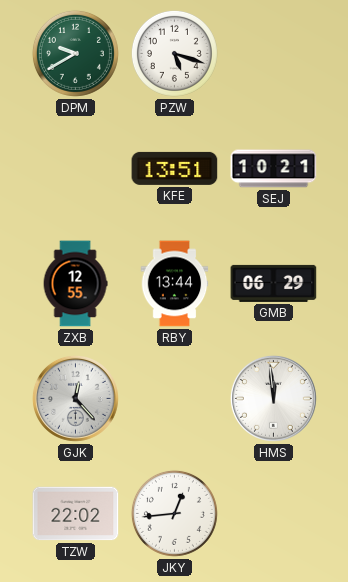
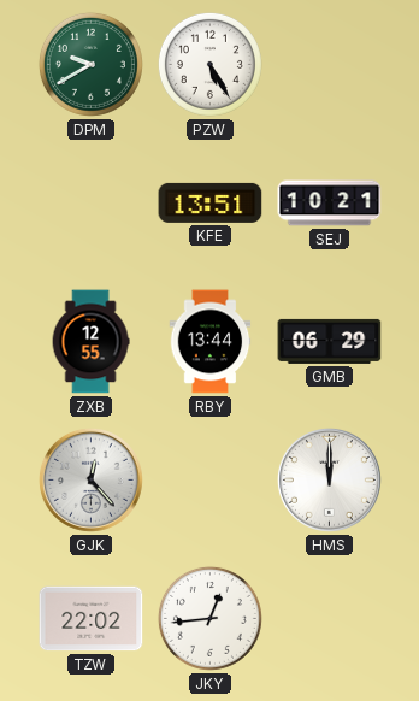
PZW: 5:18 -> 5:25 (209, 64)
HMS: 11:59 -> 12:00 (329, 479)
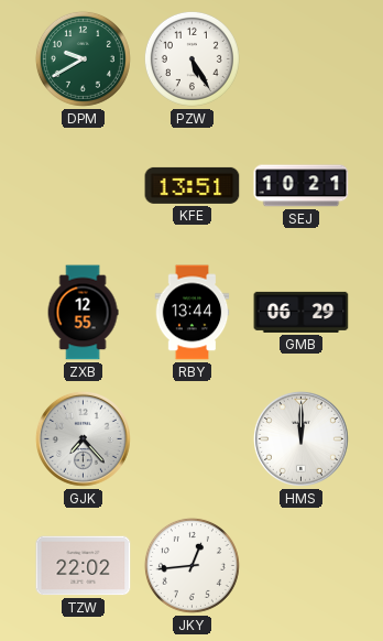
GJK: 12:23 -> 7:23 (83, 438)
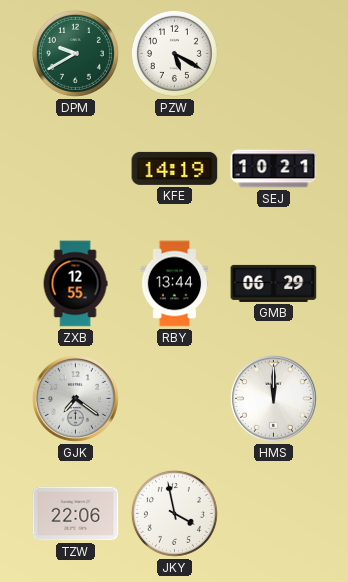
PZW: 5:25 -> 5:20 (174, 53)
KFE: 13:51 -> 14:19 (175, 168)
GJK: 7:23 -> 7:21 (75, 398)
TZW: 22:02 -> 22:06 (76, 514)
JKY: 12:44 -> 3:58 (174, 513)
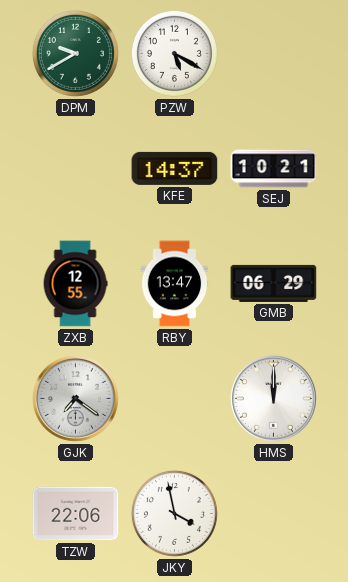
KFE: 14:19 -> 14:37 (175, 168)
RBY: 13:44 -> 13:47 (175, 284)
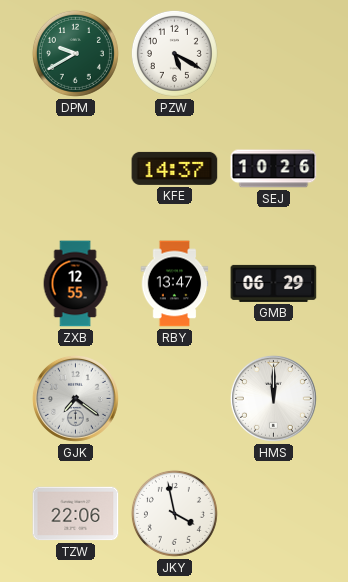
SEJ: 10:21 -> 10:26 (274, 169)
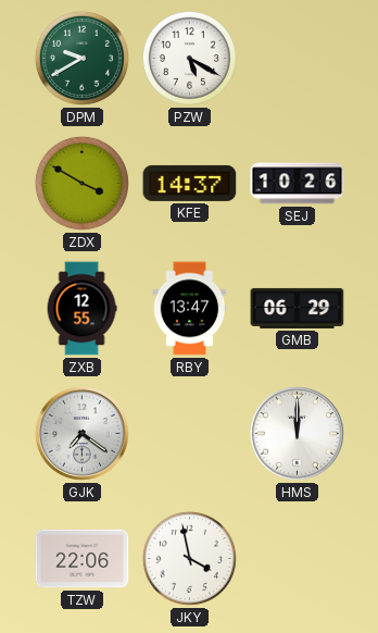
ZDX: none -> 3:50 (81, 183)
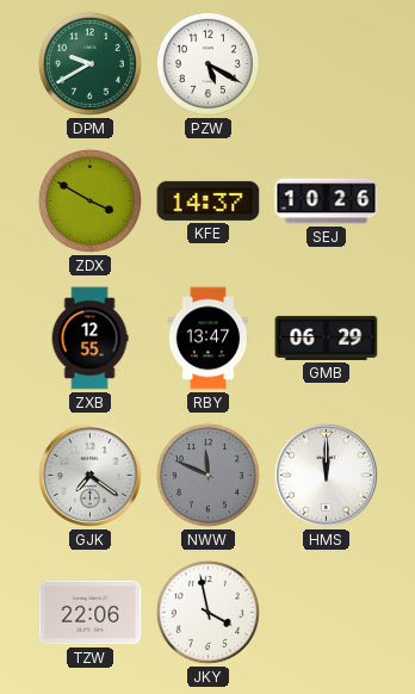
NWW: none -> 11:49 (207, 475)
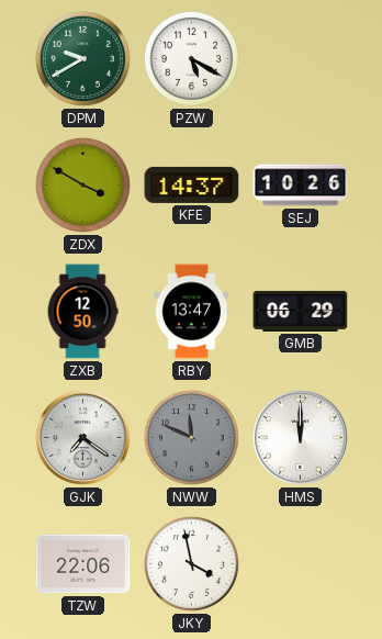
ZXB: 12:55 -> 12:50 (82, 312)
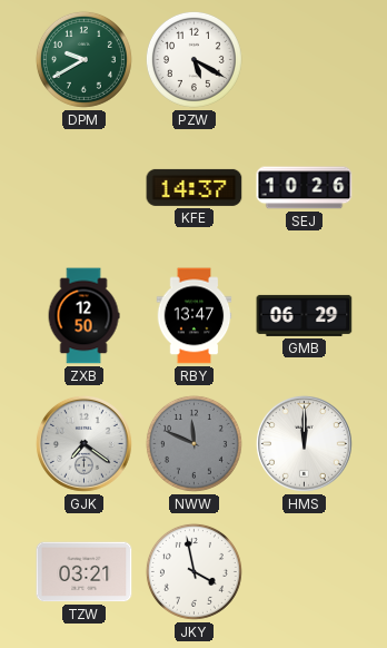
ZDX: 3:50 -> none (82, 184)
TZW: 22:06 -> 03:21 (85, 572)
